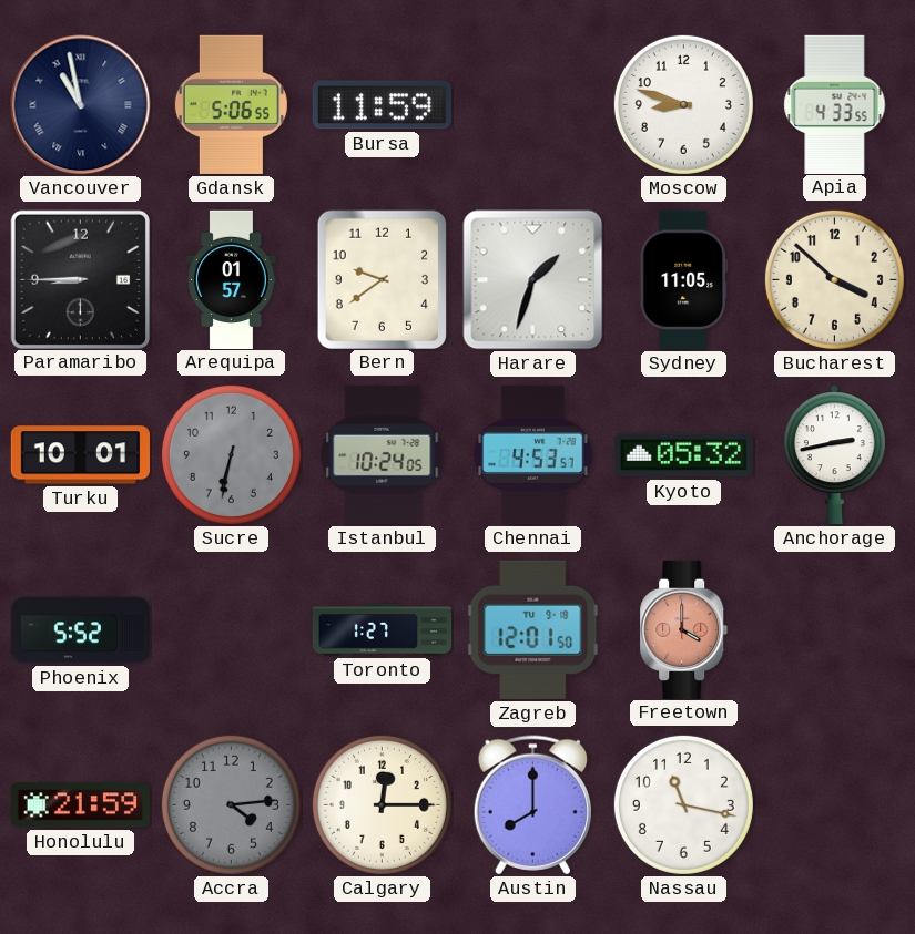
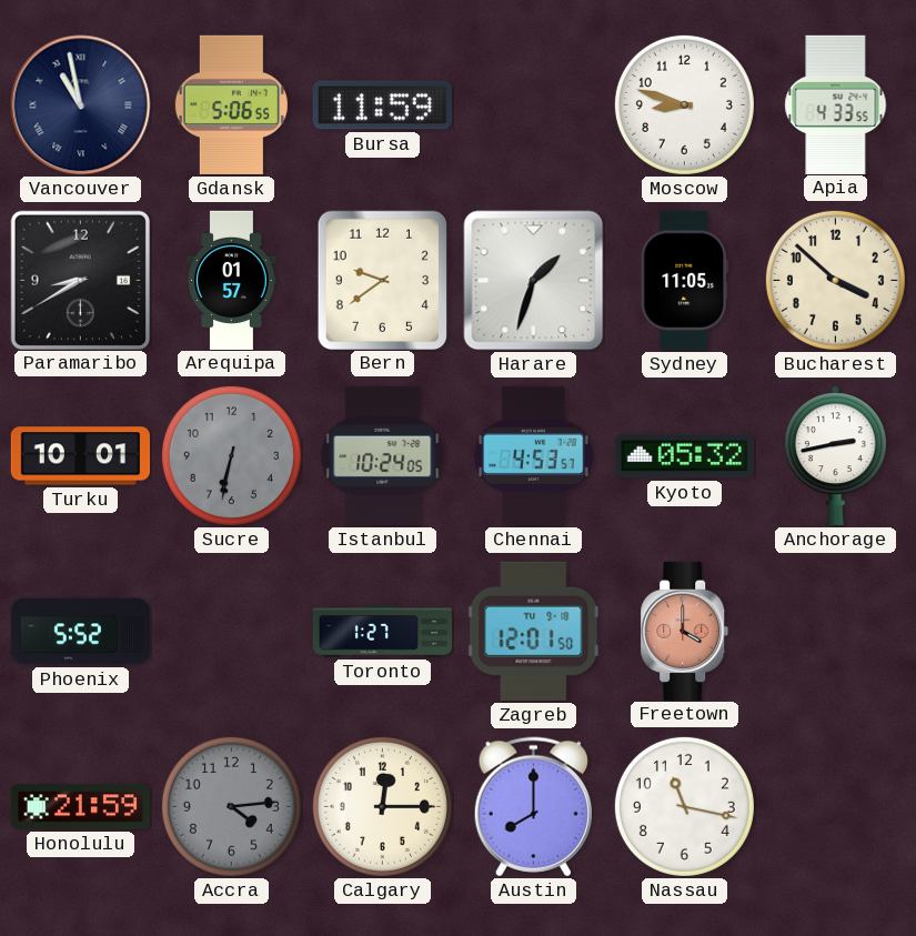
Paramaribo: 8:45 -> 8:40 (80, 280)
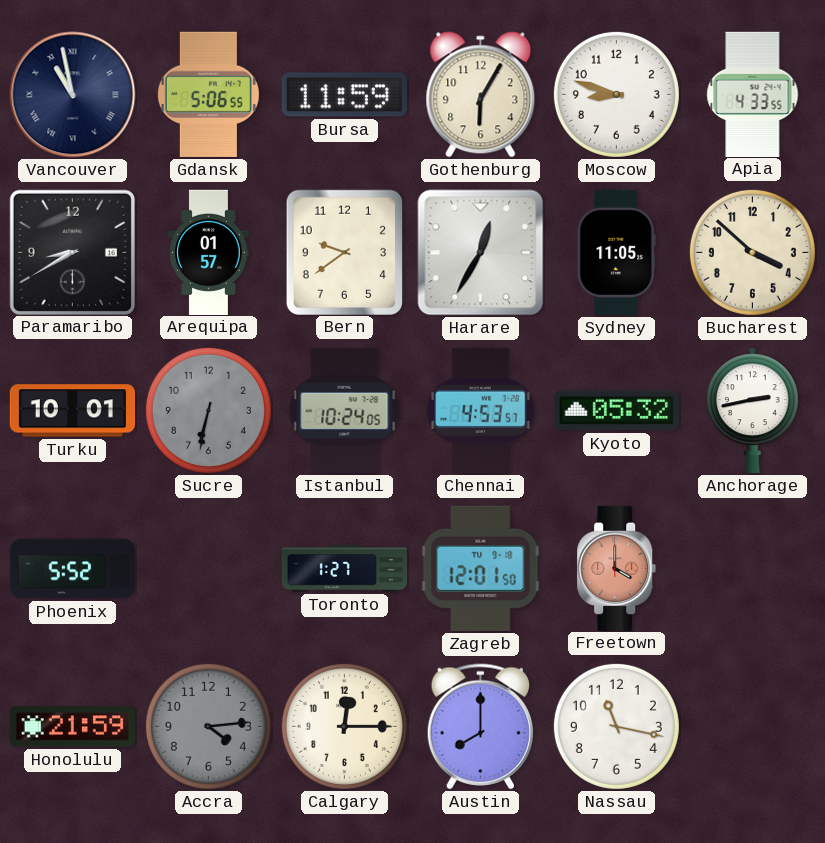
Gothenburg: none -> 6:05 (481, 95)
Harare: 1:33 -> 12:35 (481, 253)
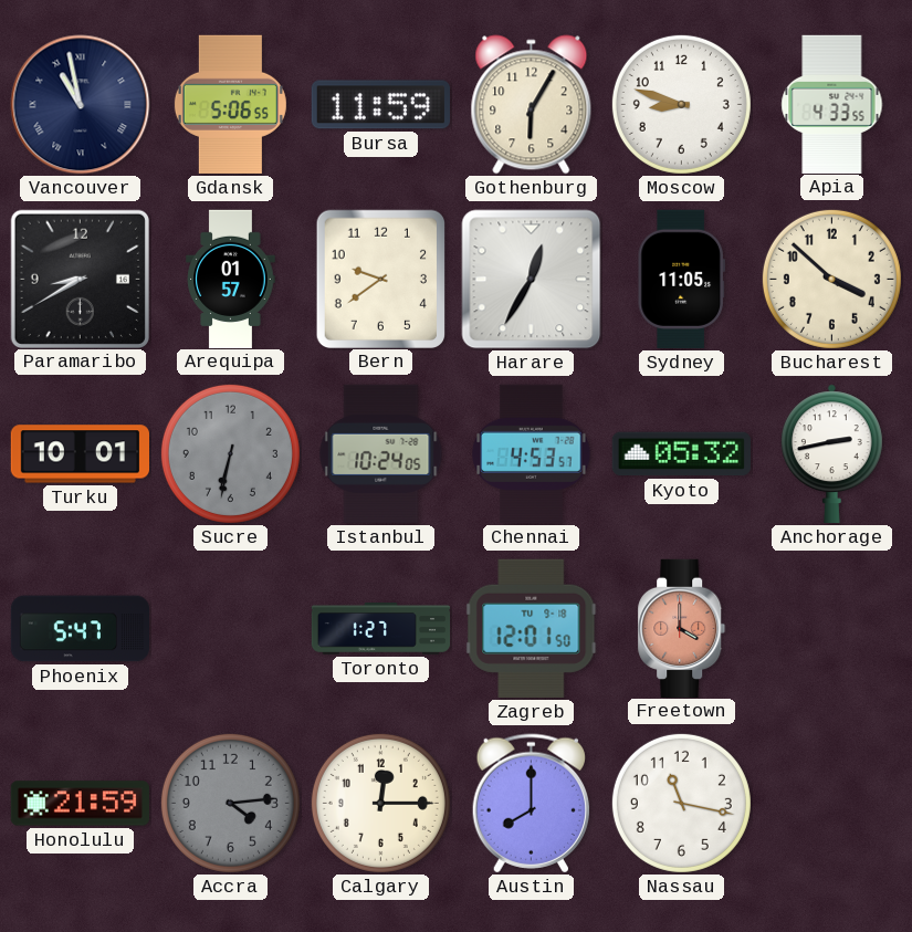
Phoenix: 5:52 -> 5:47 (80, 629)
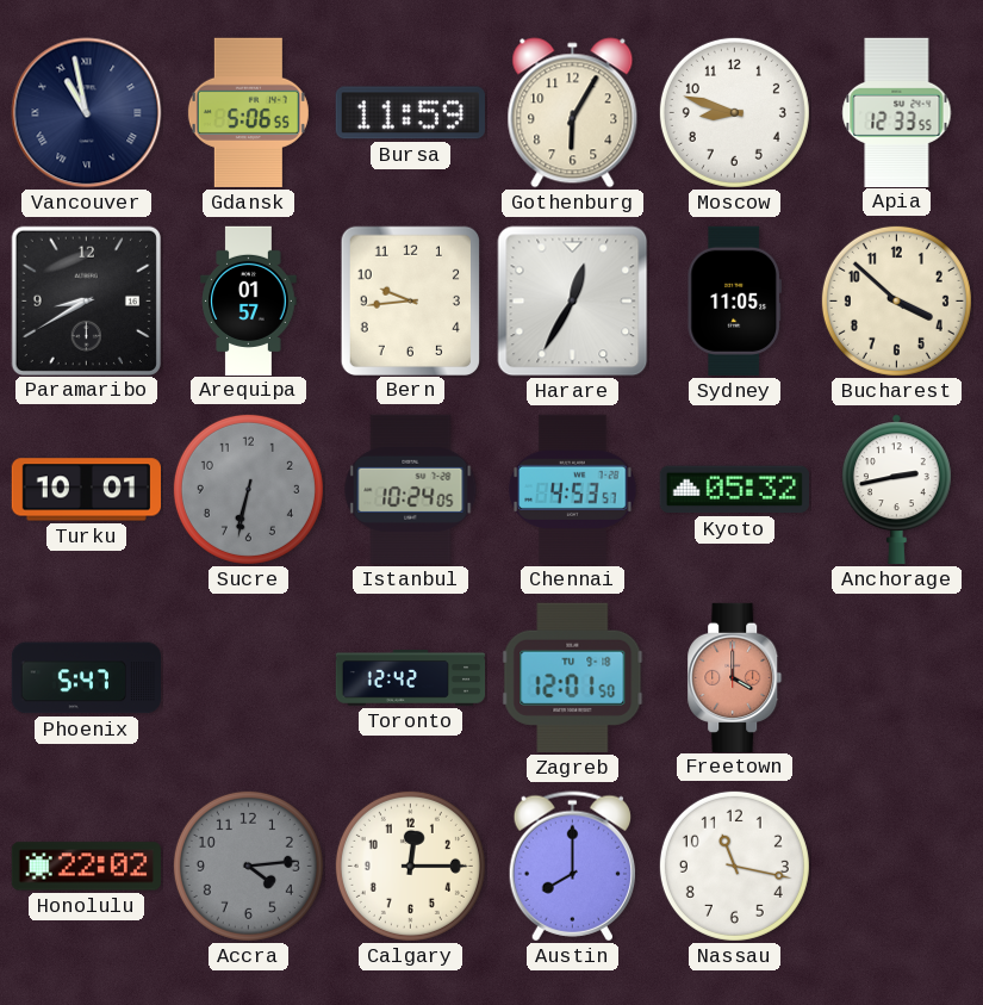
Apia: 4:33 -> 12:33 (897, 112)
Bern: 9:39 -> 9:44 (410, 300)
Toronto: 1:27 -> 12:42 (411, 678)
Honolulu: 21:59 -> 22:02 (86, 867)
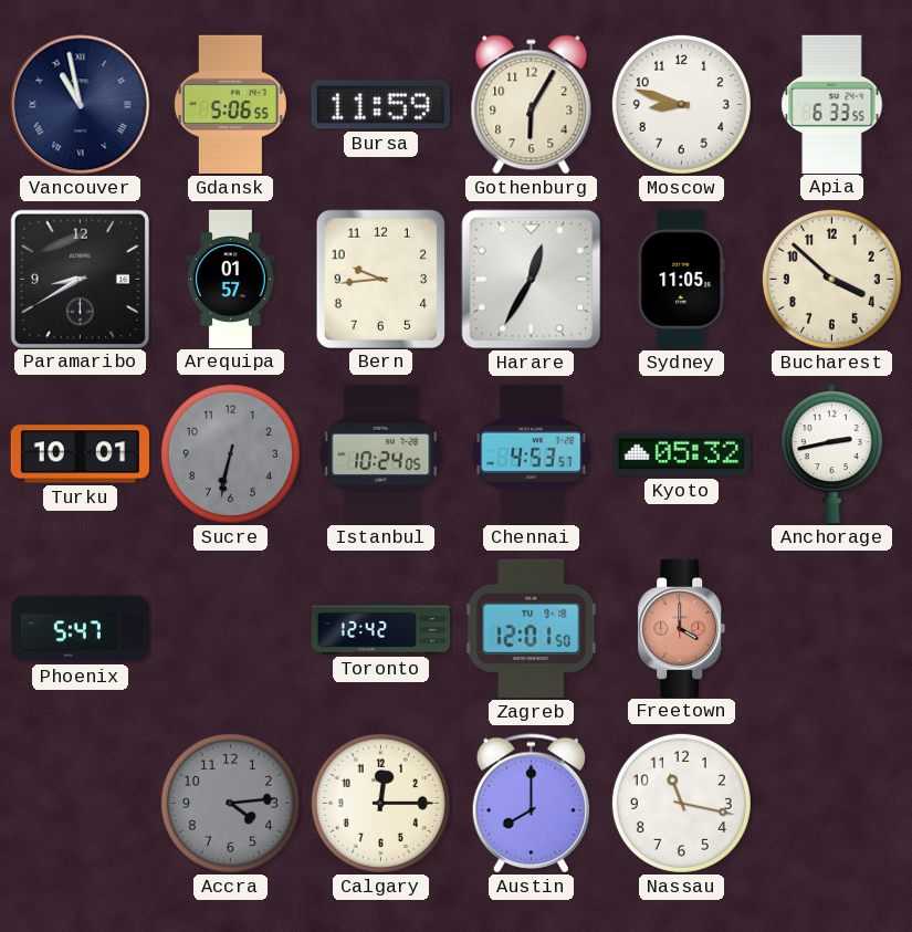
Apia: 12:33 -> 6:33 (832, 104)
Honolulu: 22:02 -> none (86, 867)
